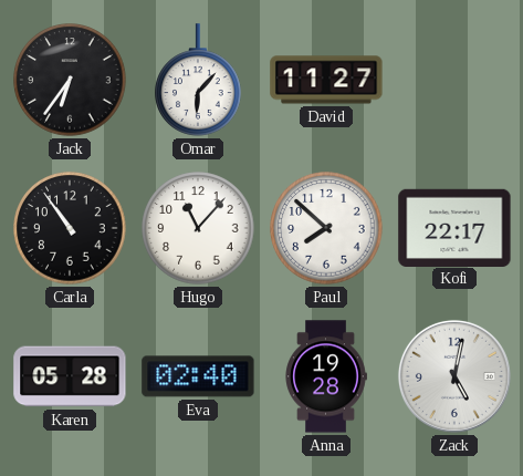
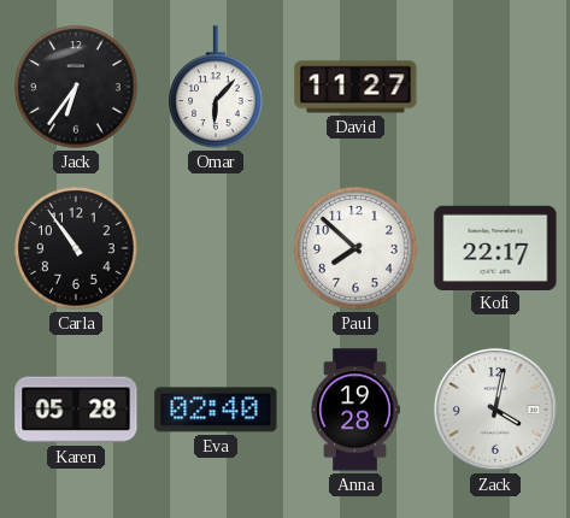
Hugo: 11:07 -> none (198, 228)
Zack: 5:02 -> 4:02 (495, 410)
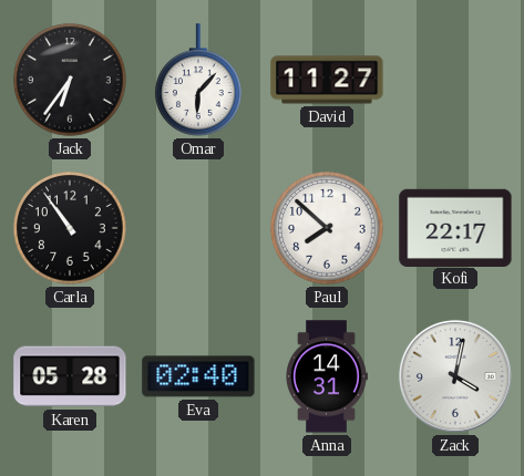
Anna: 19:28 -> 14:31 (327, 376)
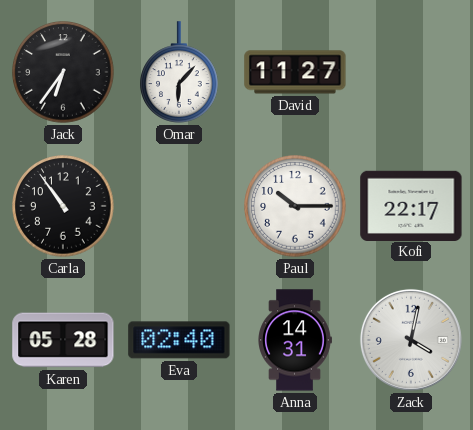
Paul: 7:52 -> 10:15 (295, 206)
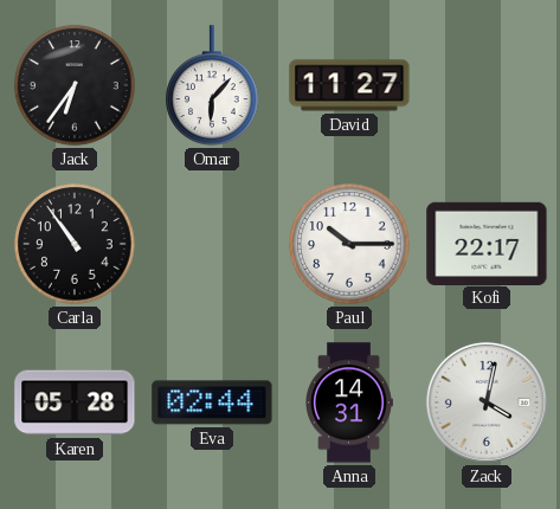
Eva: 02:40 -> 02:44 (212, 402)
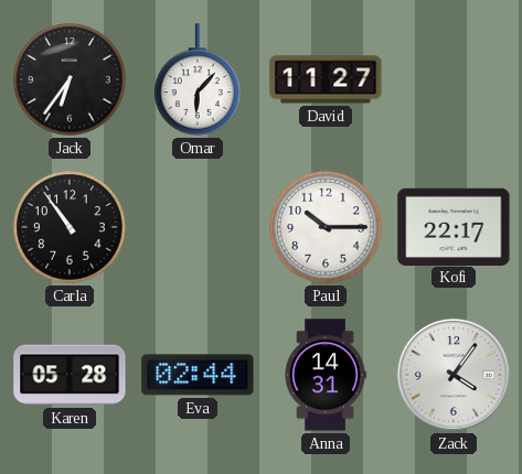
Zack: 4:02 -> 4:06 (454, 375)
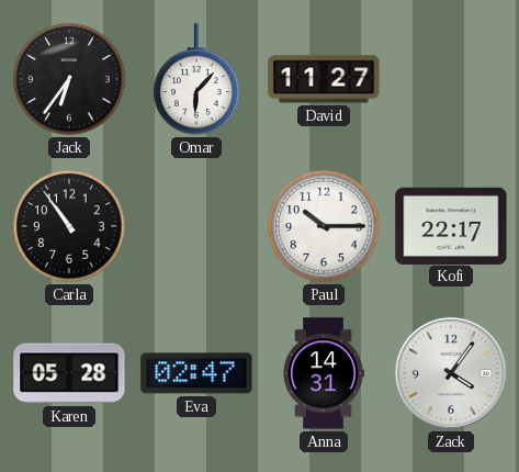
Eva: 02:44 -> 02:47 (196, 373)
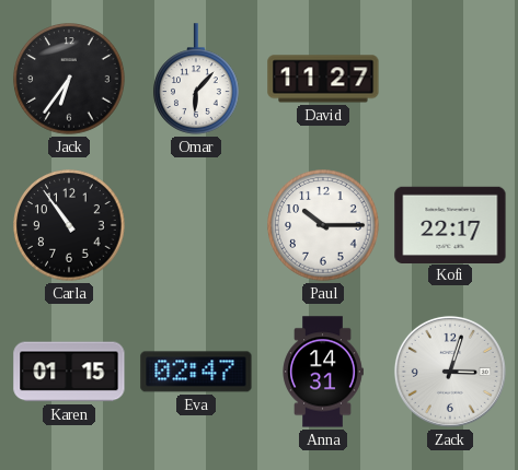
Karen: 05:28 -> 01:15 (69, 372)
Zack: 4:06 -> 3:03 (450, 372)
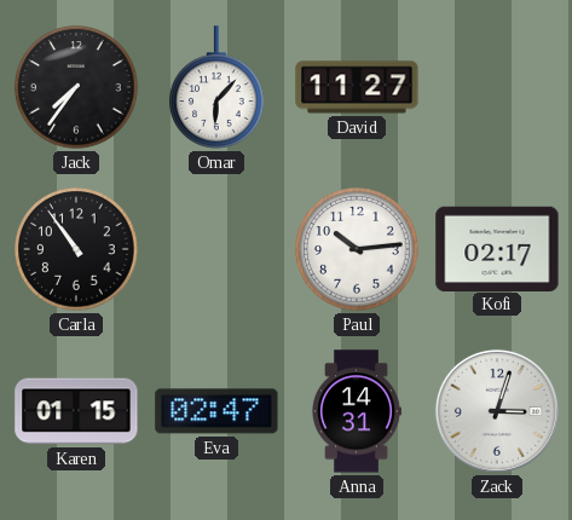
Jack: 6:36 -> 7:36 (76, 87)
Paul: 10:15 -> 10:14 (357, 249)
Kofi: 22:17 -> 02:17 (497, 248)
